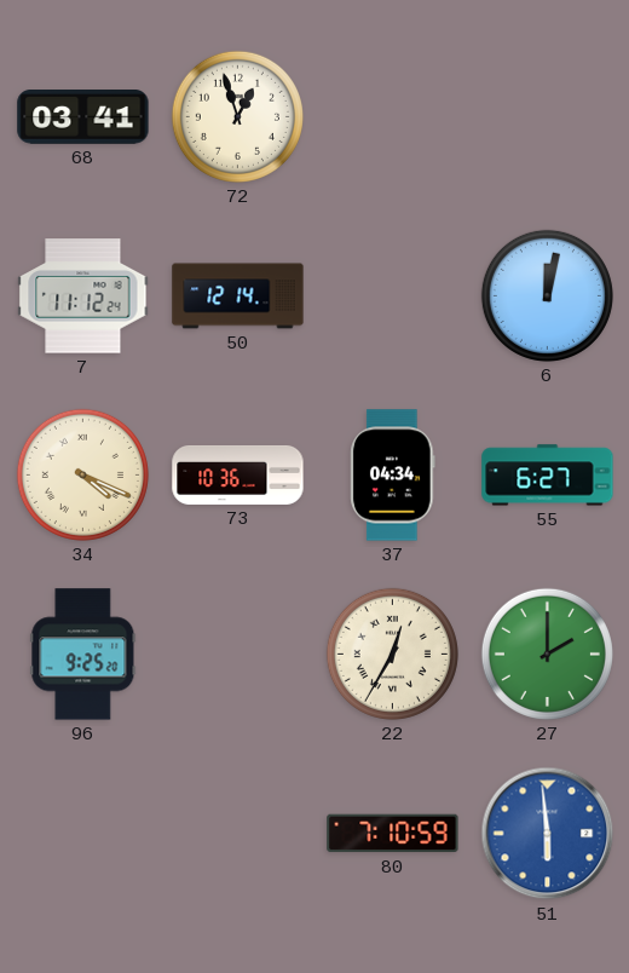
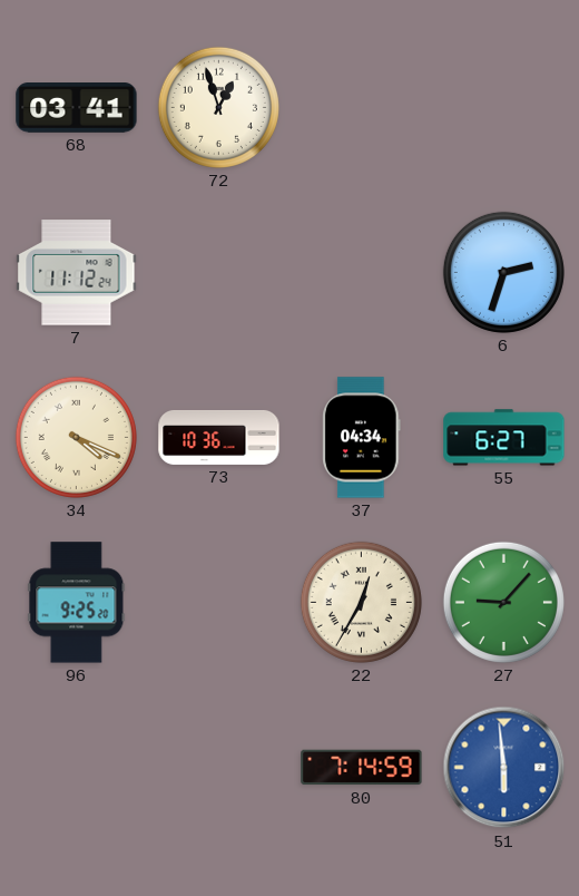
50: 12:14 -> none (238, 296)
6: 12:02 -> 2:33 (503, 272)
27: 2:00 -> 9:07 (503, 602)
80: 7:10 -> 7:14 (362, 768)
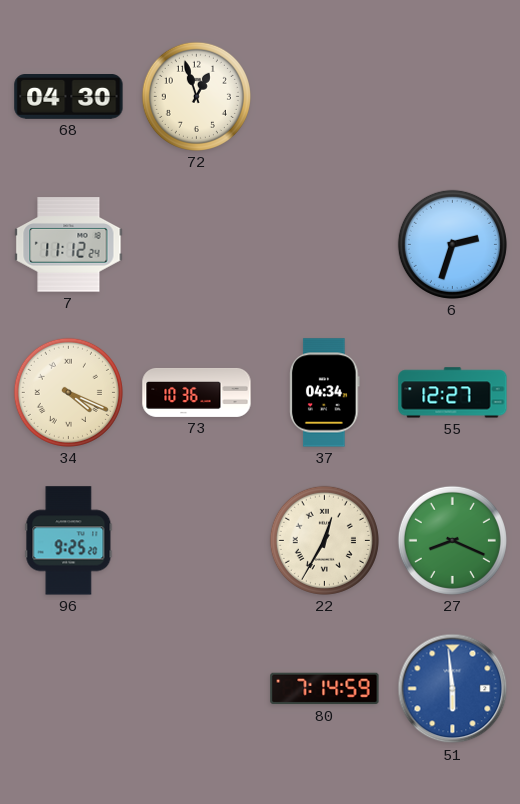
68: 03:41 -> 04:30 (69, 97)
55: 6:27 -> 12:27 (453, 393)
27: 9:07 -> 8:19 (452, 540)
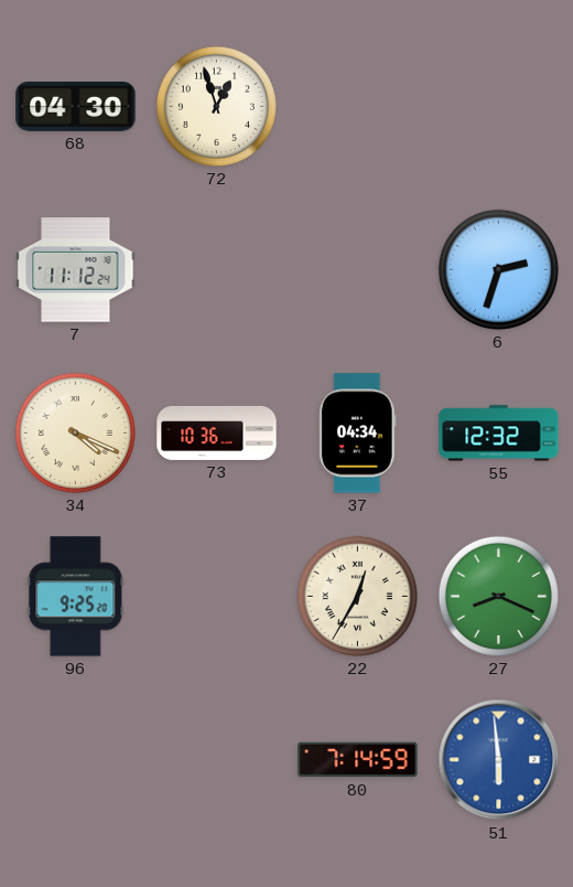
55: 12:27 -> 12:32 (499, 434)
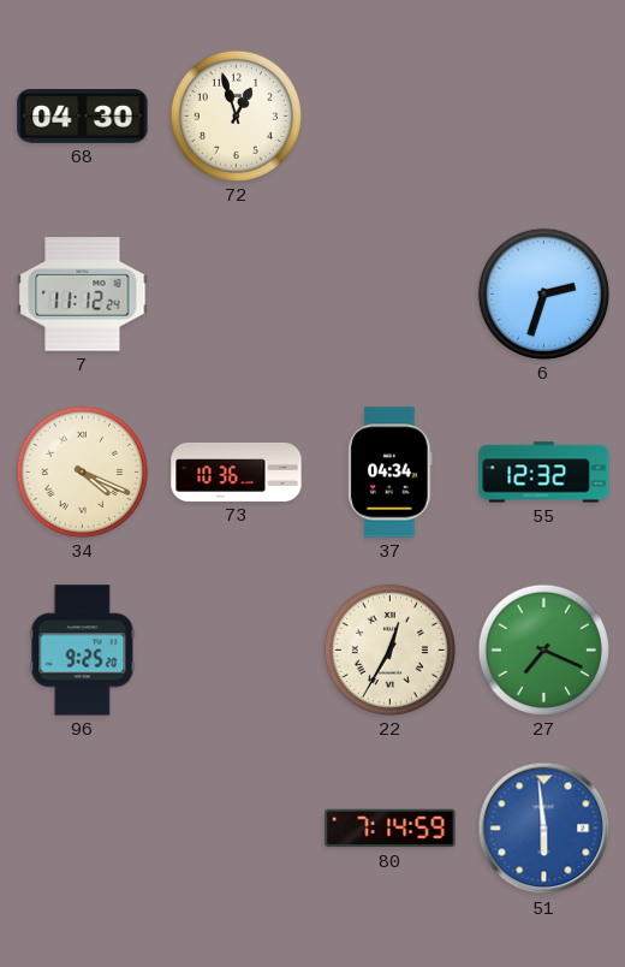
27: 8:19 -> 7:19 (543, 649)
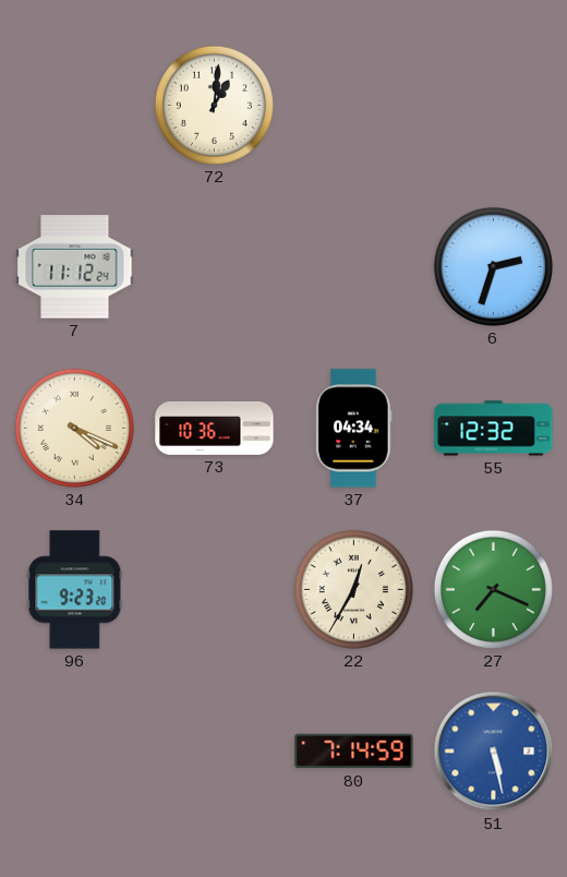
68: 04:30 -> none (83, 117)
72: 12:57 -> 1:01 (214, 105)
96: 9:25 -> 9:23 (75, 590)
51: 5:59 -> 5:28 (494, 752)
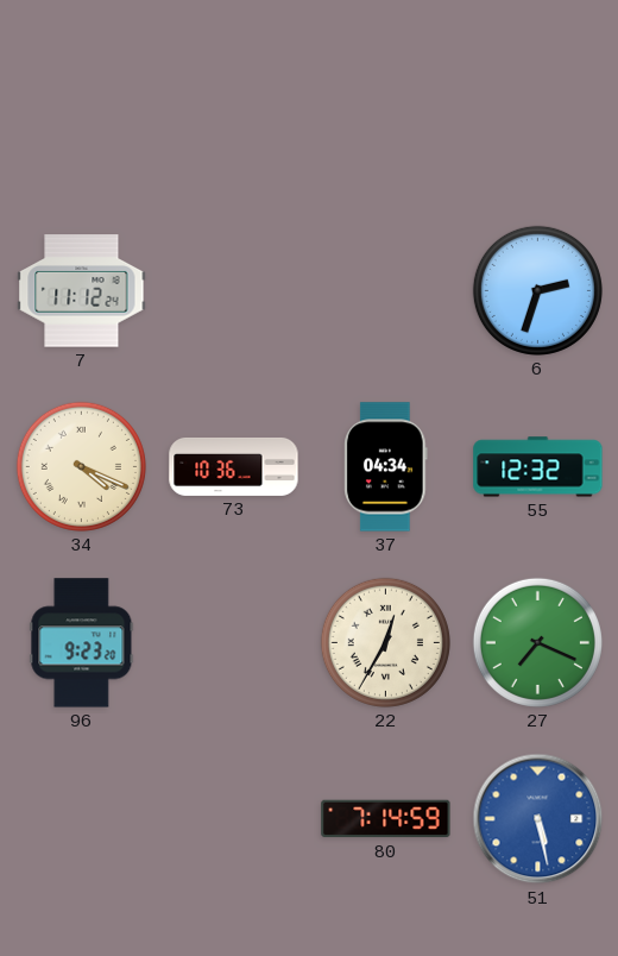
72: 1:01 -> none (214, 105)
